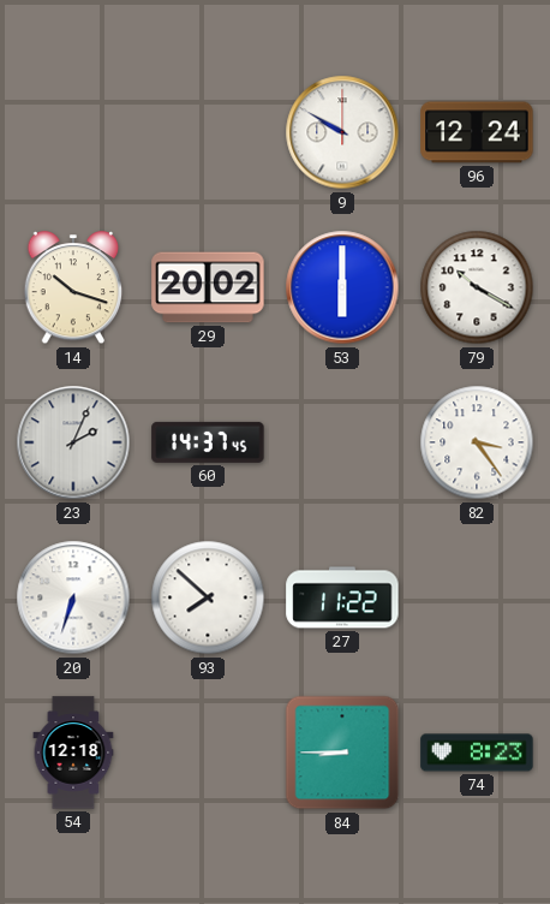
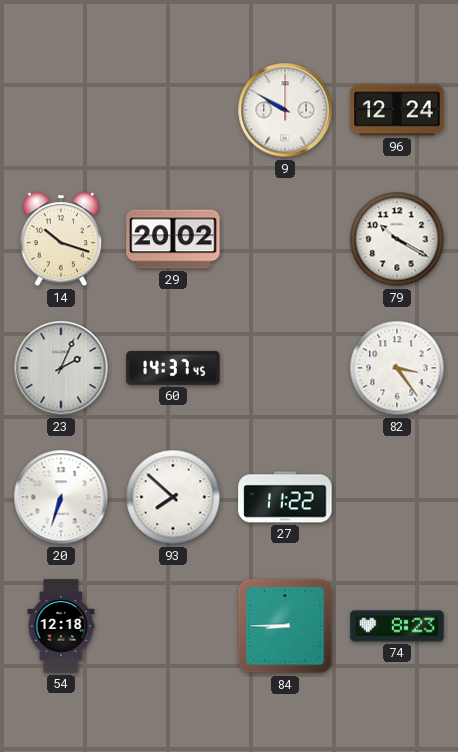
53: 6:00 -> none (342, 287)
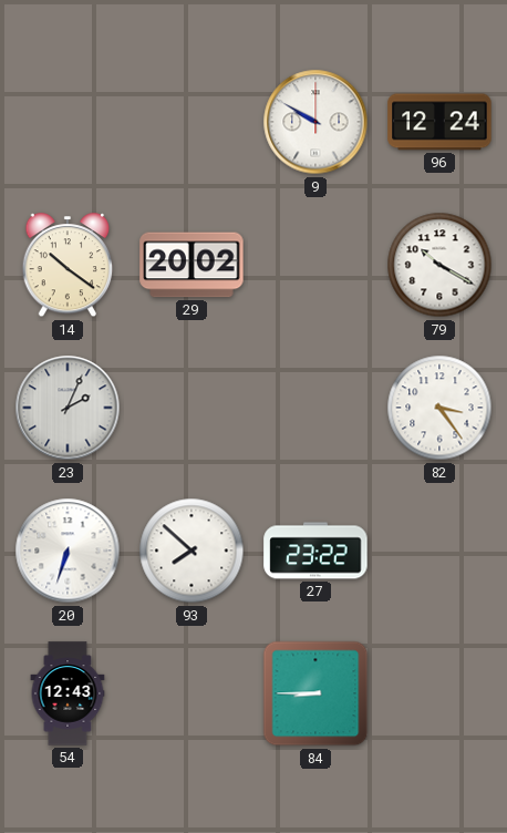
14: 10:18 -> 10:21 (68, 266)
60: 14:37 -> none (173, 368)
27: 11:22 -> 23:22 (315, 551)
54: 12:18 -> 12:43 (68, 693)
74: 8:23 -> none (397, 626)
